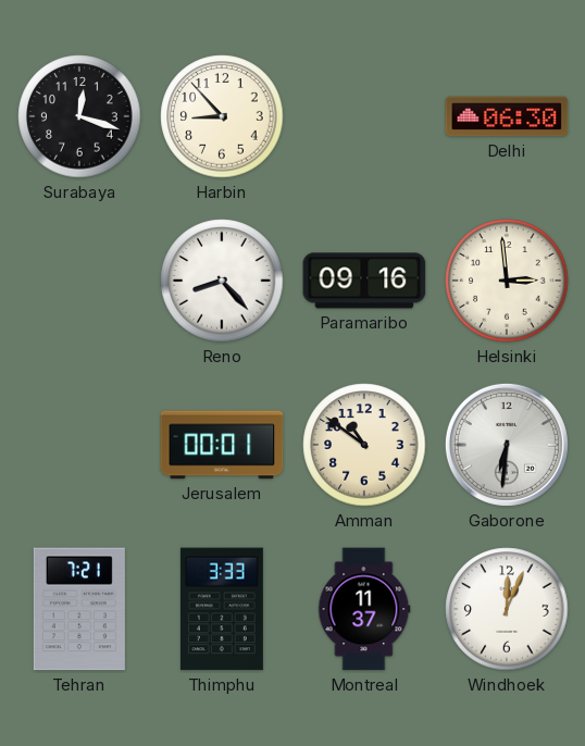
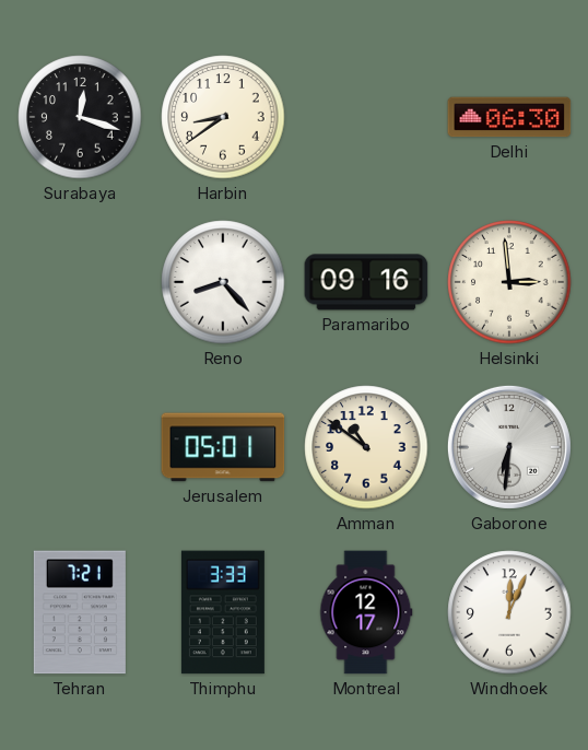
Harbin: 8:53 -> 8:39 (223, 117)
Jerusalem: 00:01 -> 05:01 (223, 447)
Montreal: 11:37 -> 12:17 (366, 612)
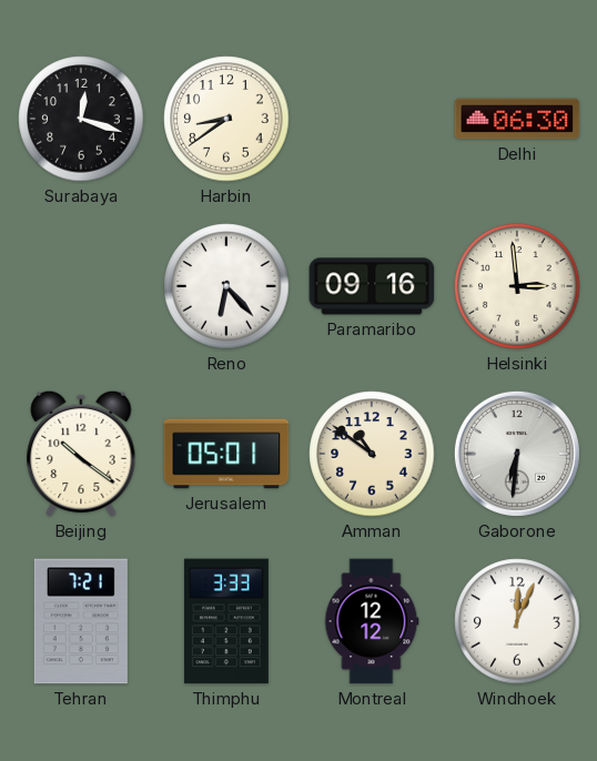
Reno: 8:23 -> 6:23 (226, 286)
Beijing: none -> 10:21 (81, 454)
Montreal: 12:17 -> 12:12 (372, 621)
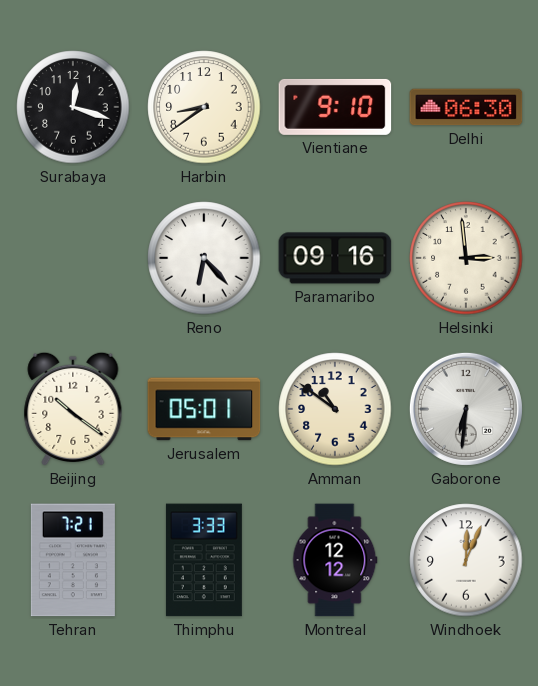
Vientiane: none -> 9:10 (335, 107)
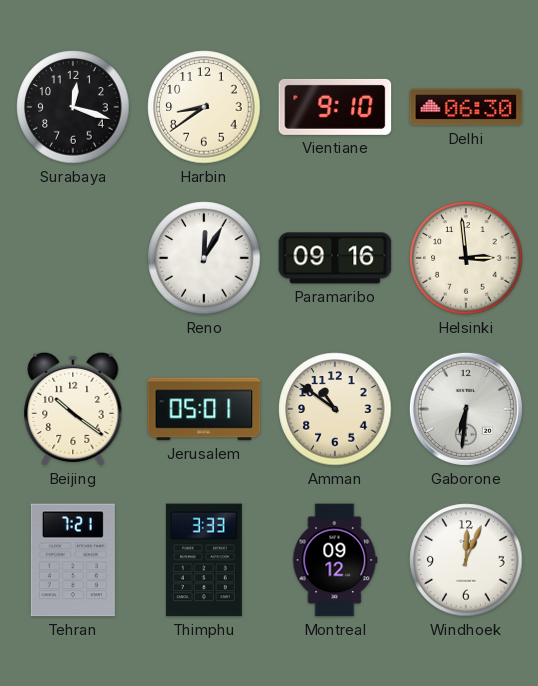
Reno: 6:23 -> 12:05 (204, 258)
Montreal: 12:12 -> 09:12 (335, 560)
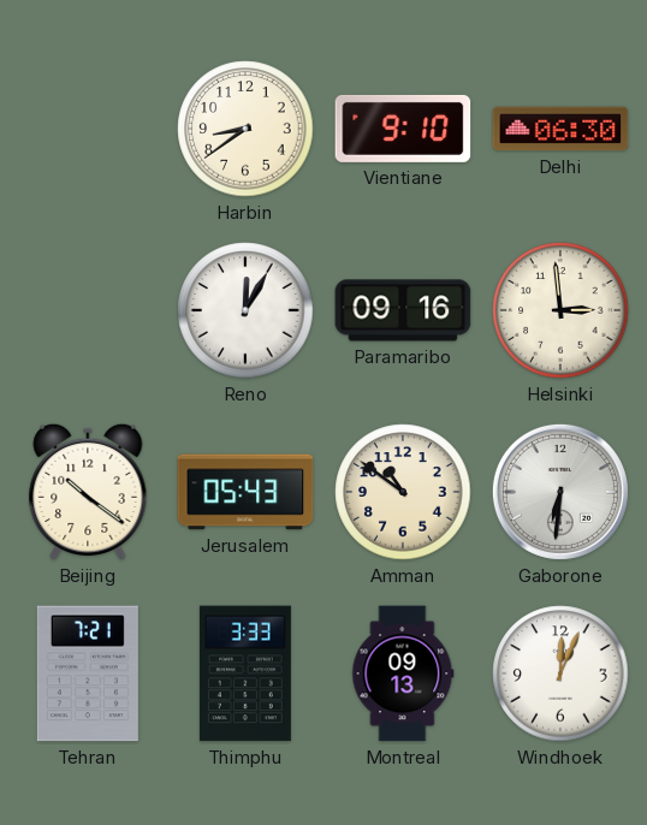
Surabaya: 12:18 -> none (73, 107)
Jerusalem: 05:01 -> 05:43 (245, 492)
Montreal: 09:12 -> 09:13 (403, 673)
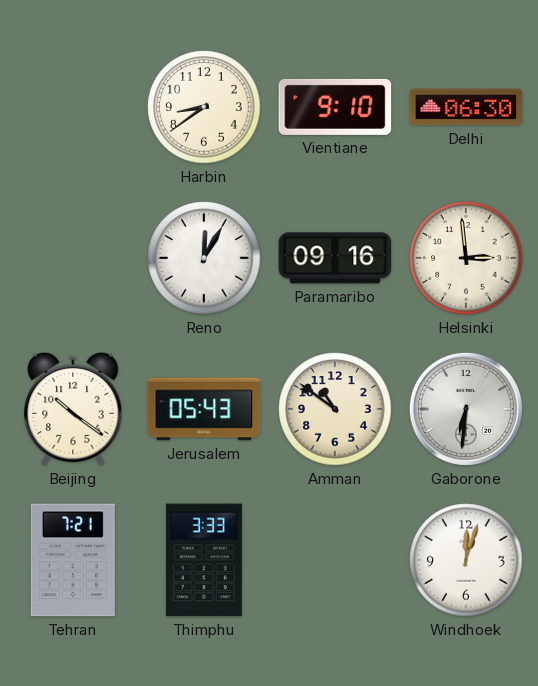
Montreal: 09:13 -> none (403, 673)
Windhoek: 12:04 -> 12:03 (466, 560)
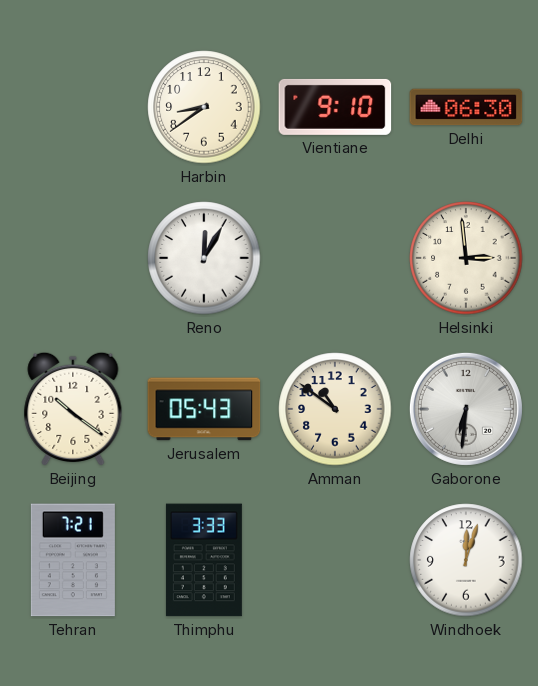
Paramaribo: 09:16 -> none (335, 258)
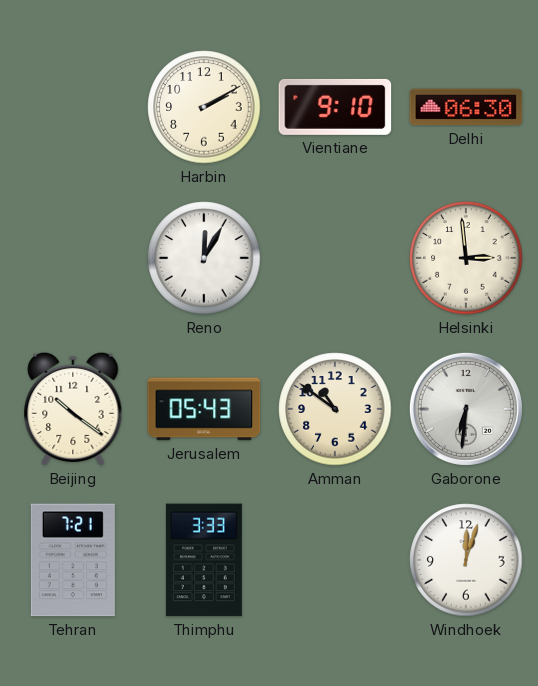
Harbin: 8:39 -> 2:10 (204, 107)
